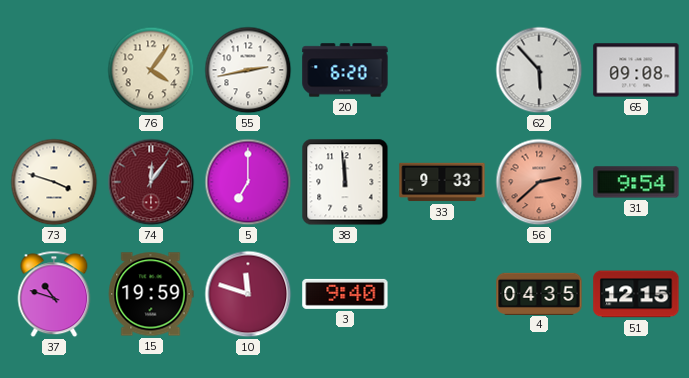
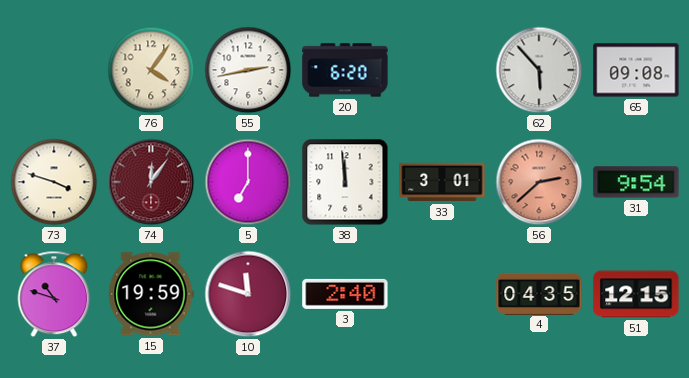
33: 9:33 -> 3:01 (442, 182)
3: 9:40 -> 2:40 (345, 294)
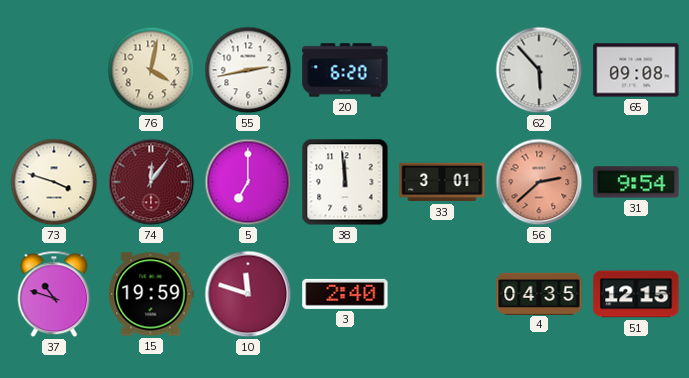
76: 4:06 -> 4:02 (151, 70)
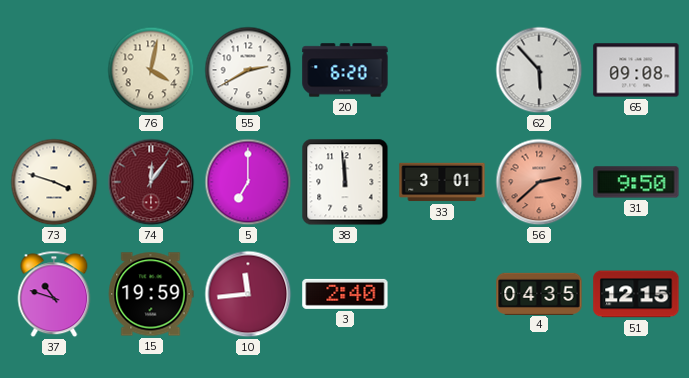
55: 2:43 -> 2:40 (248, 70)
31: 9:54 -> 9:50 (636, 182)
10: 11:48 -> 11:44 (248, 294)
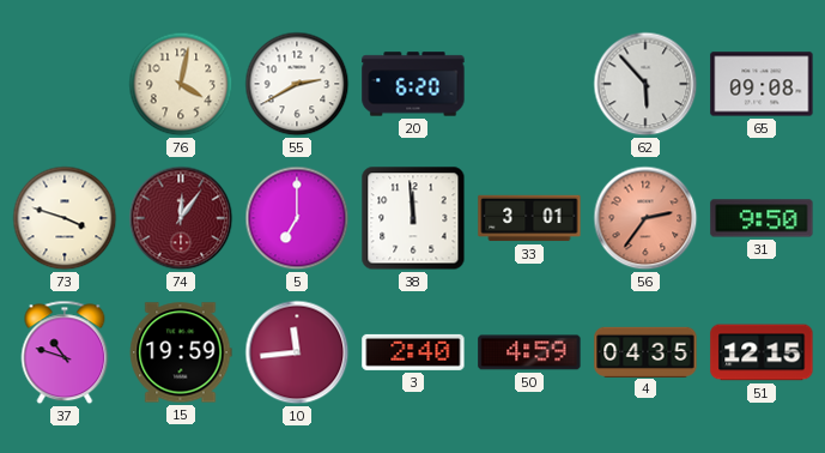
56: 2:38 -> 2:36 (645, 218)
50: none -> 4:59 (529, 352)
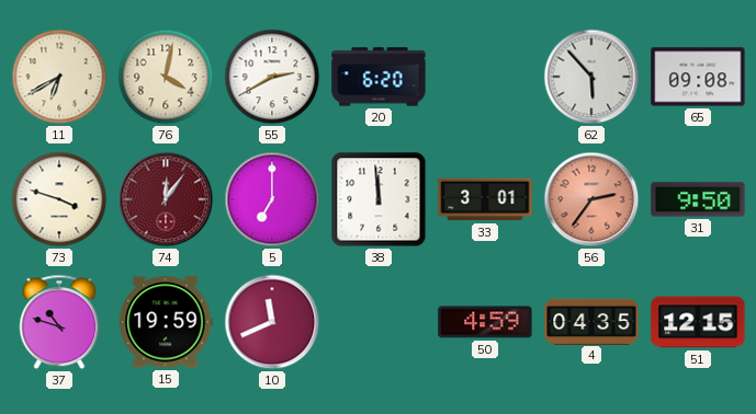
11: none -> 6:40 (59, 77)
10: 11:44 -> 11:41 (272, 322)
3: 2:40 -> none (413, 352)
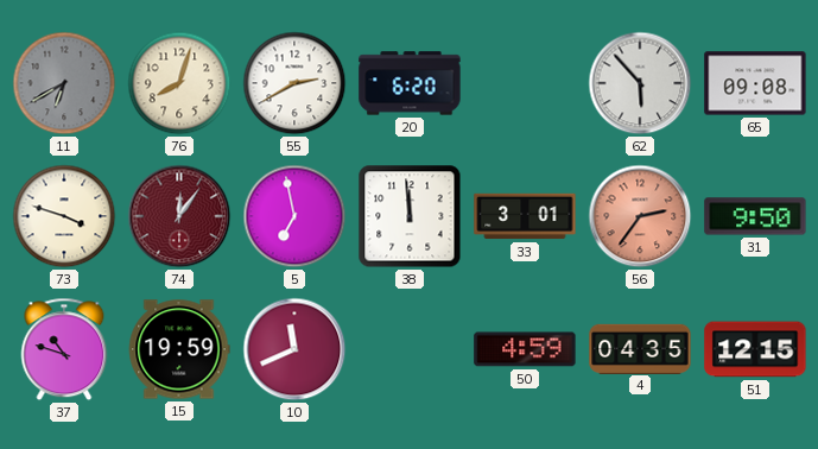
11 dial: cream -> grey (64, 83)
76: 4:02 -> 8:03 (179, 83)
5: 7:00 -> 6:58 (294, 216)
